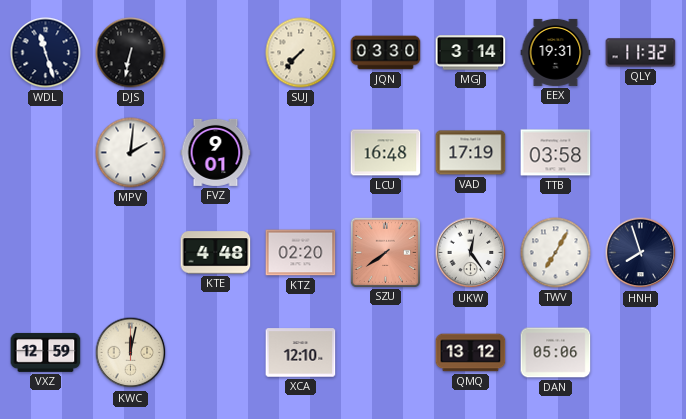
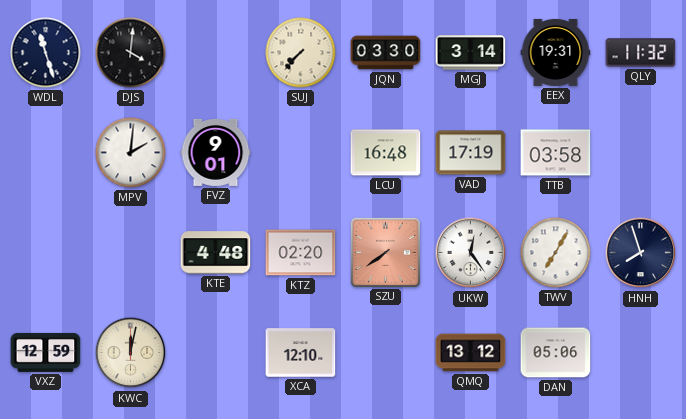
DJS: 6:32 -> 4:01 (131, 53)
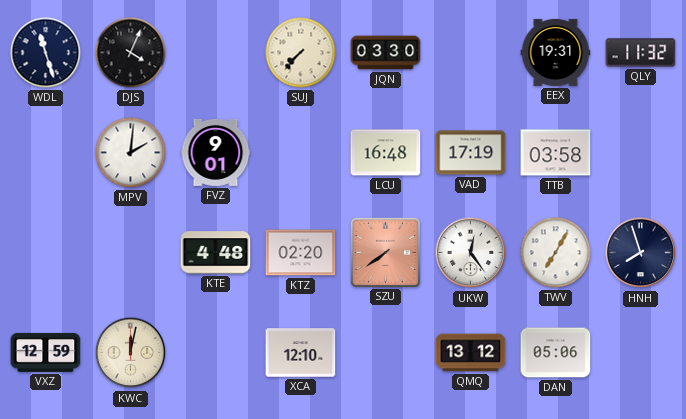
DJS: 4:01 -> 4:04 (131, 53)
MGJ: 3:14 -> none (471, 53)
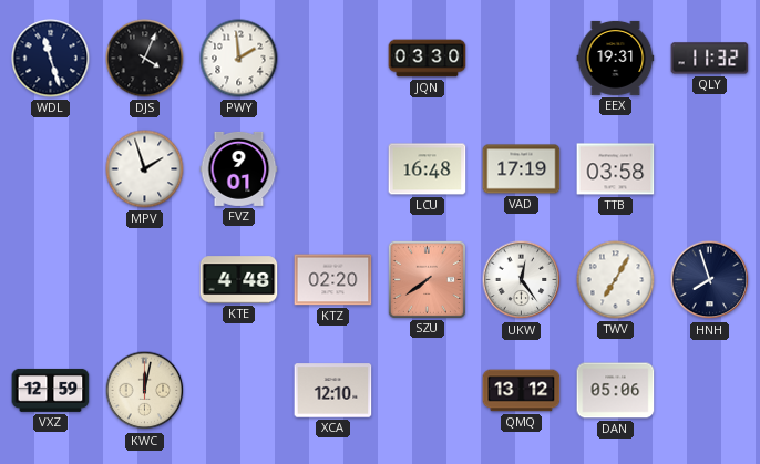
PWY: none -> 1:59 (239, 59)
SUJ: 7:37 -> none (301, 53)
MPV: 2:01 -> 1:57 (145, 169)
